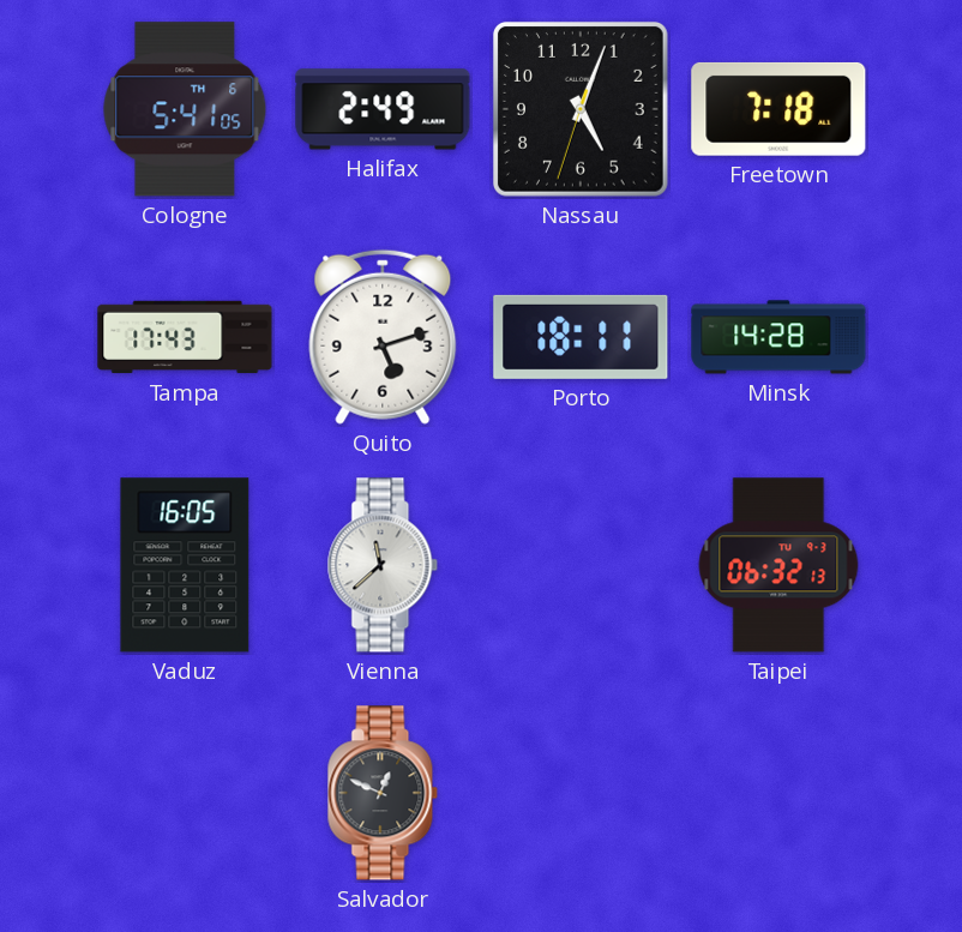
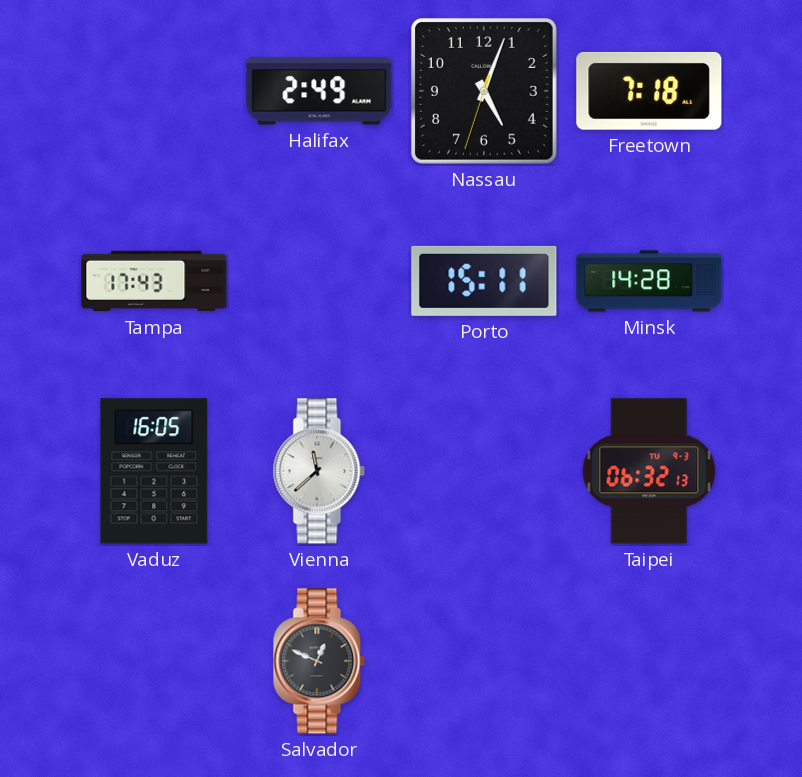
Cologne: 5:41 -> none (185, 109)
Quito: 5:12 -> none (383, 337)
Porto: 18:11 -> 15:11 (484, 281)
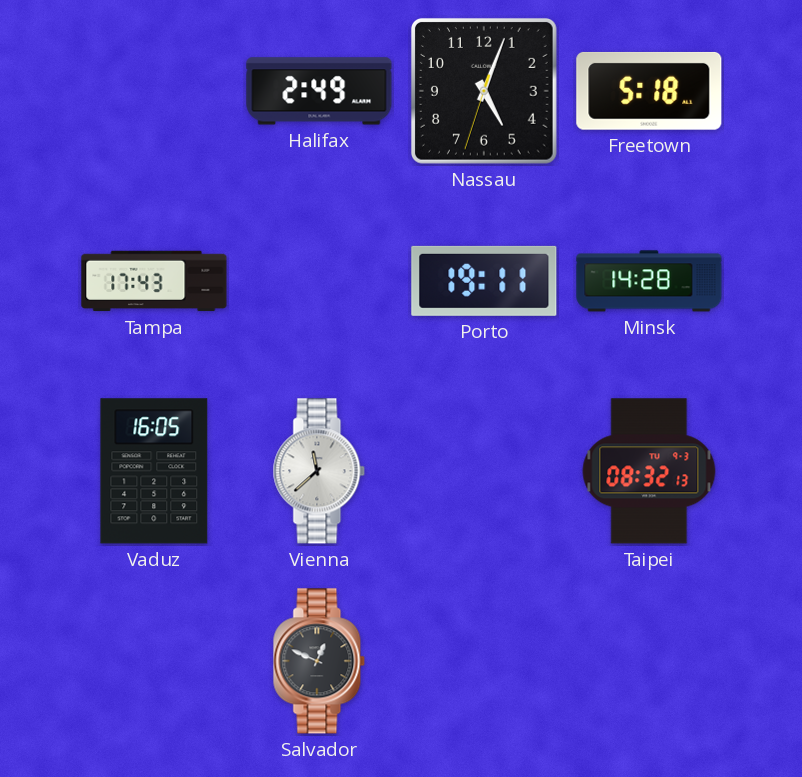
Freetown: 7:18 -> 5:18 (649, 91)
Porto: 15:11 -> 19:11 (484, 281)
Taipei: 06:32 -> 08:32 (649, 471)
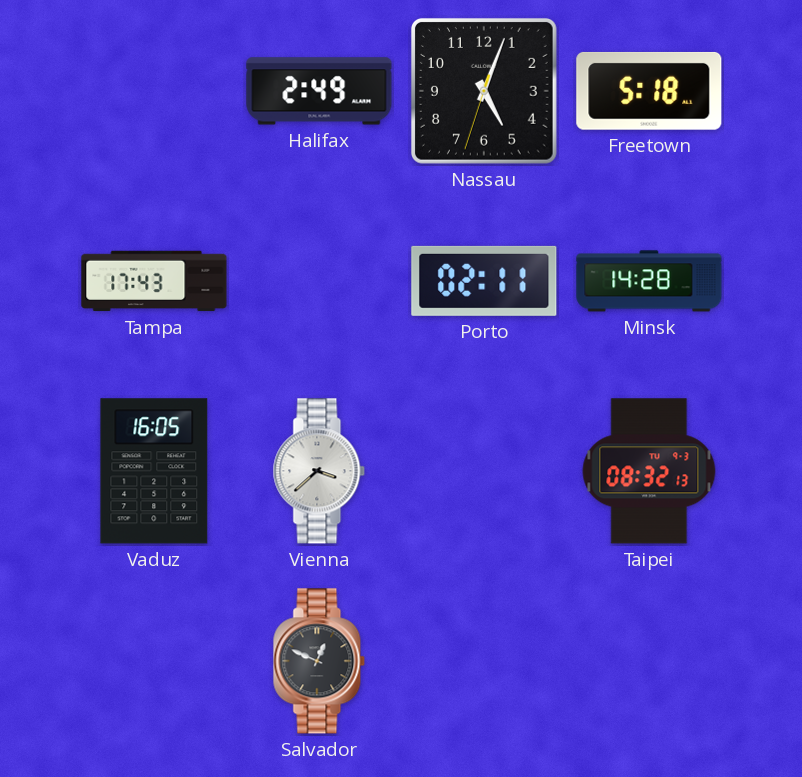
Porto: 19:11 -> 02:11 (484, 281)
Vienna: 11:38 -> 3:38 (319, 471)
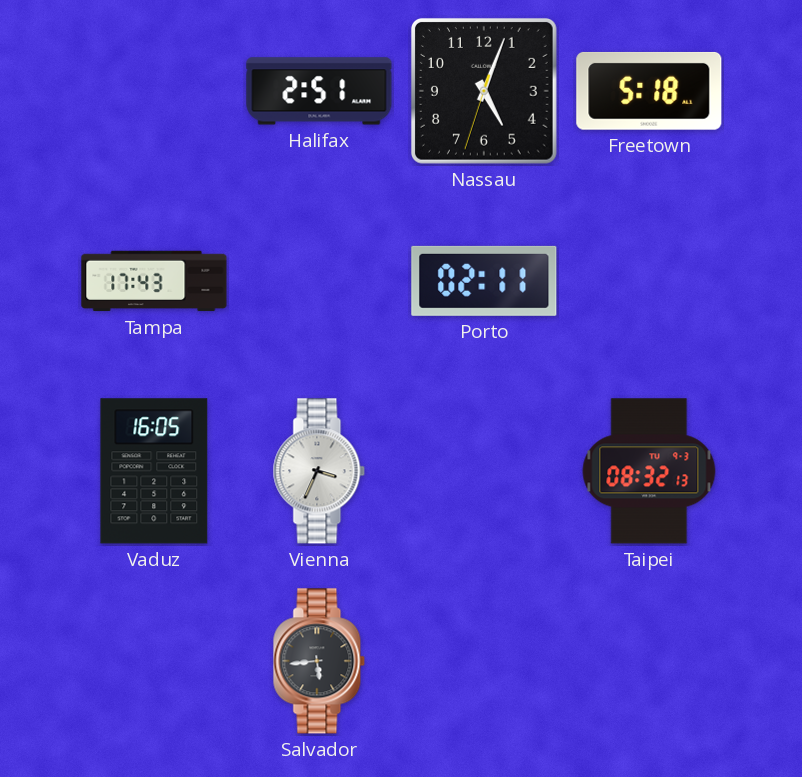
Halifax: 2:49 -> 2:51 (319, 91)
Minsk: 14:28 -> none (649, 281)
Vienna: 3:38 -> 3:34 (319, 471)
Salvador: 12:49 -> 5:44 (319, 661)
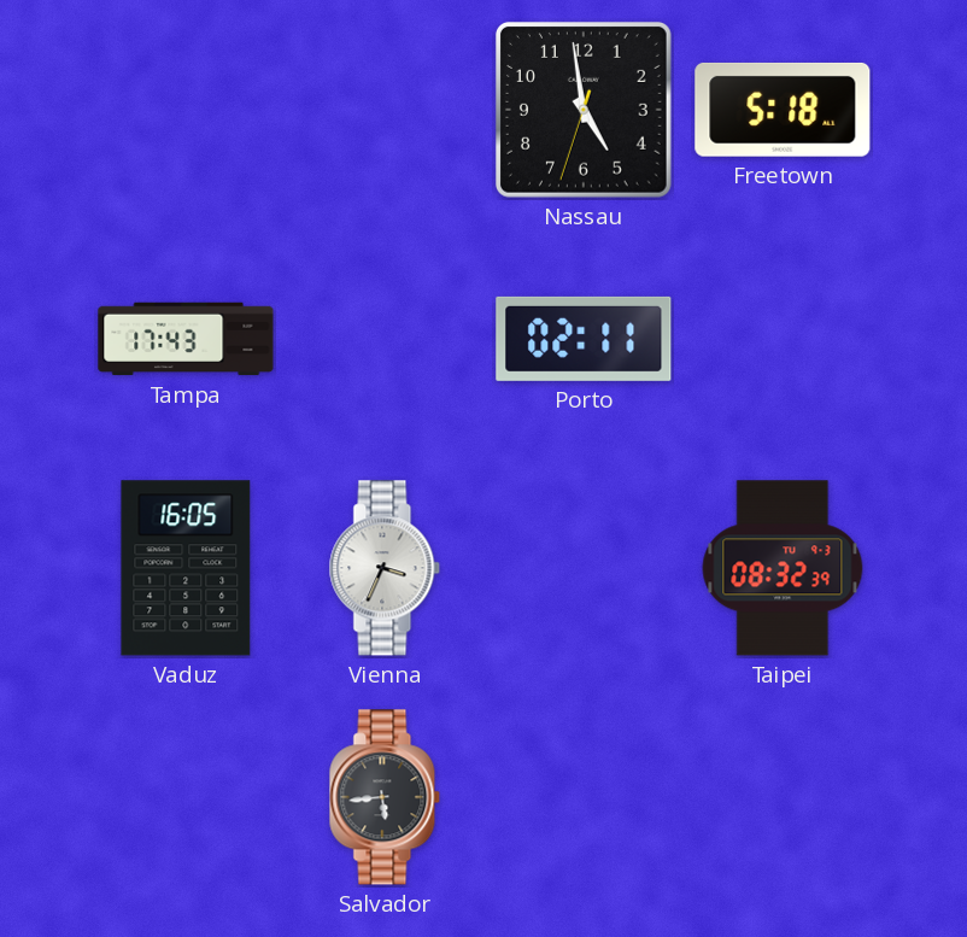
Halifax: 2:51 -> none (319, 91)
Nassau: 5:03 -> 4:58 (584, 110)
Taipei: 08:32:13 -> 08:32:39 (783, 568)
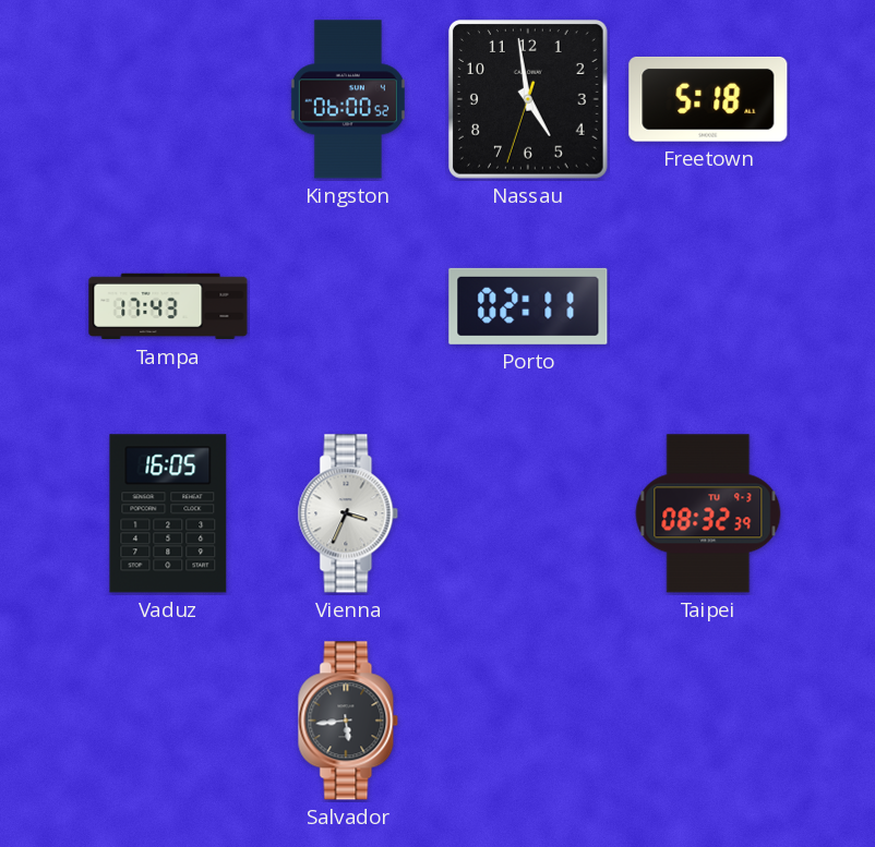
Kingston: none -> 06:00 (348, 99)
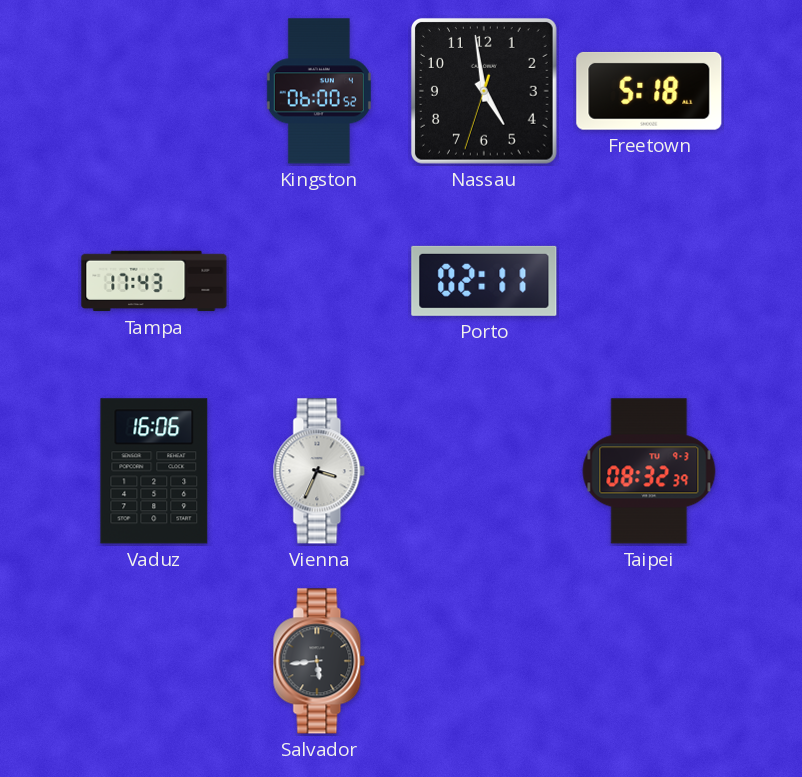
Vaduz: 16:05 -> 16:06 (154, 471)
